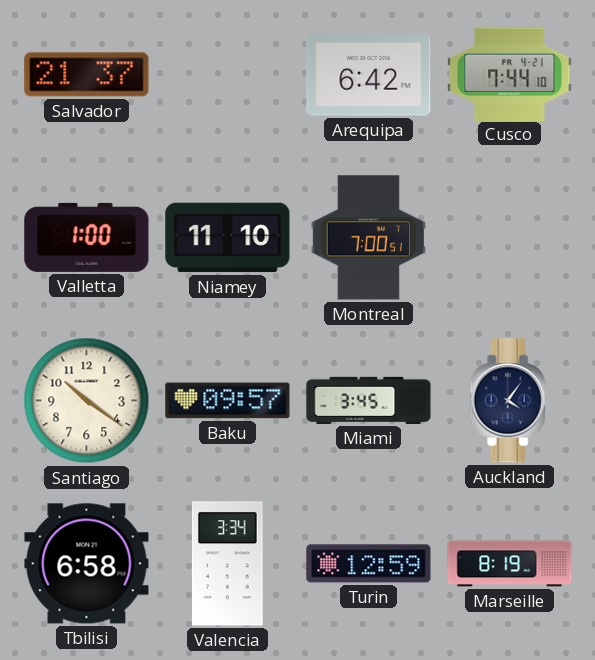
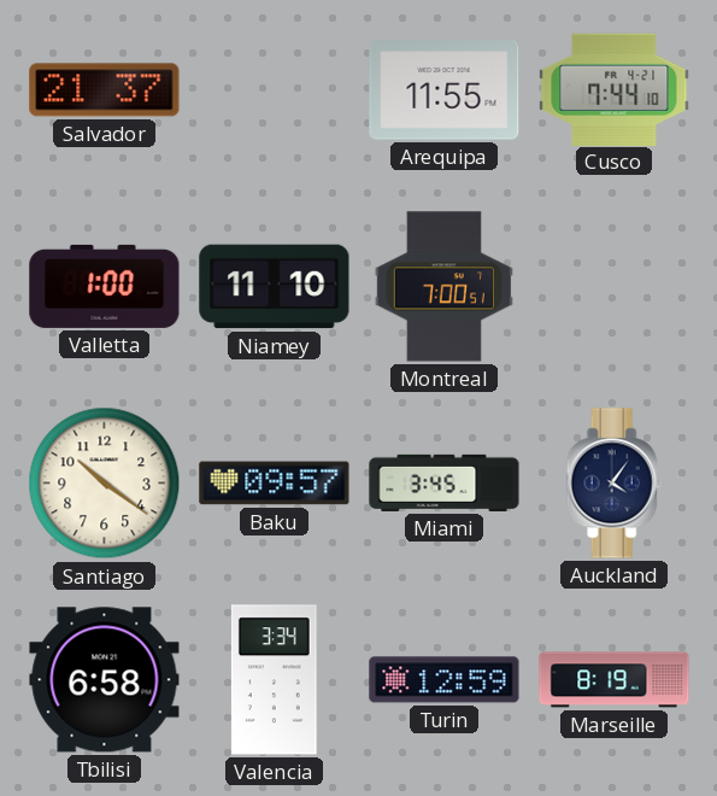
Arequipa: 6:42 -> 11:55 (445, 90)
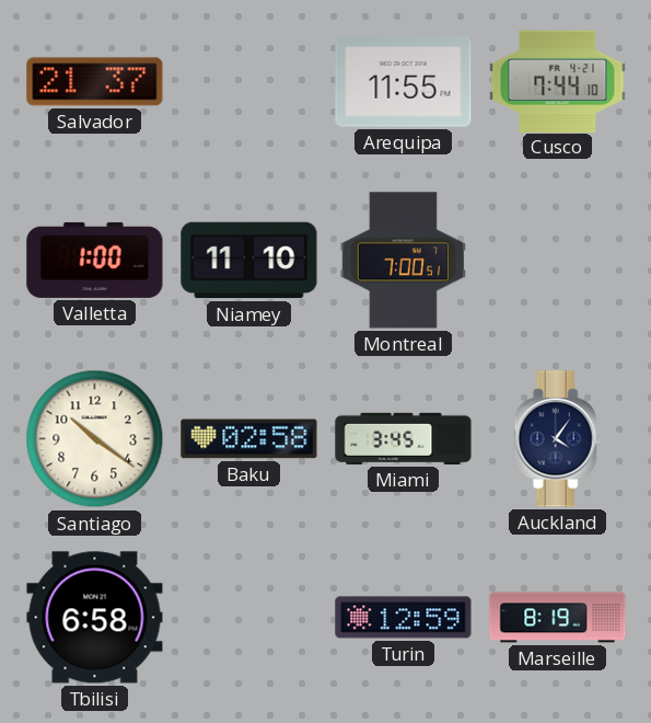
Baku: 09:57 -> 02:58 (249, 439)
Valencia: 3:34 -> none (274, 680)
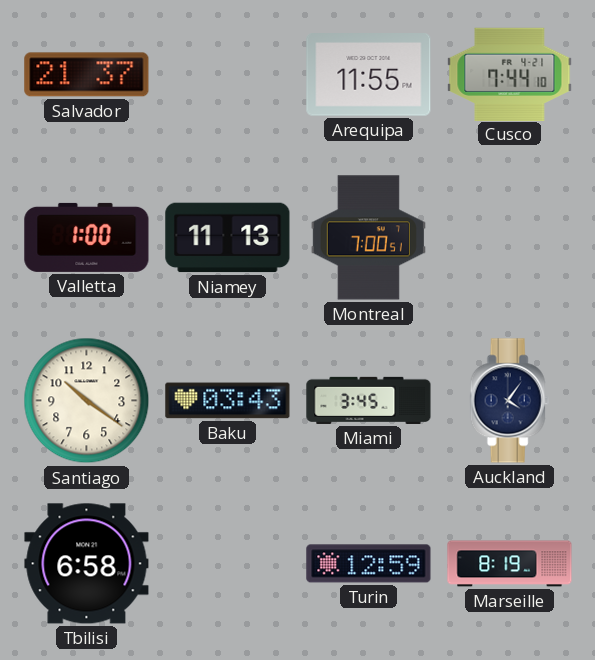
Niamey: 11:10 -> 11:13 (228, 238)
Baku: 02:58 -> 03:43 (228, 401)
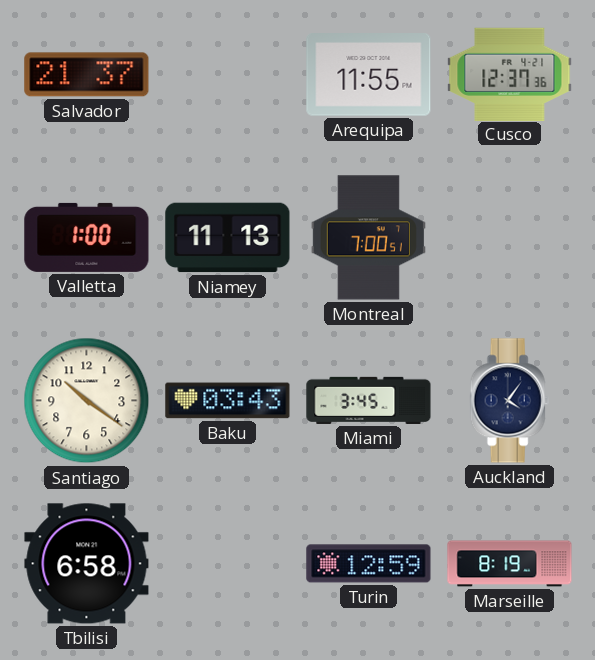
Cusco: 7:44 -> 12:37 (510, 74)
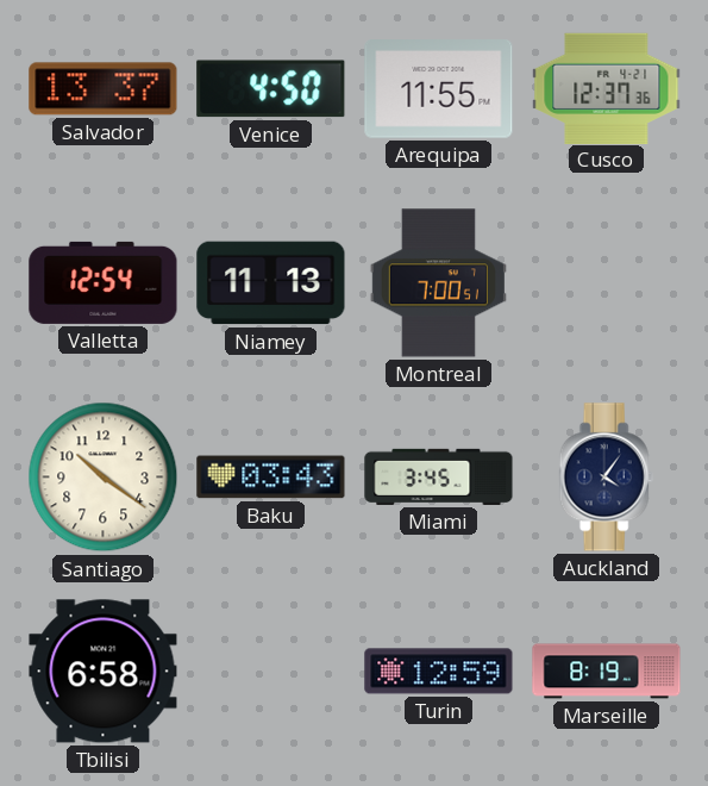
Salvador: 21:37 -> 13:37 (104, 89)
Venice: none -> 4:50 (271, 89)
Valletta: 1:00 -> 12:54 (104, 282)
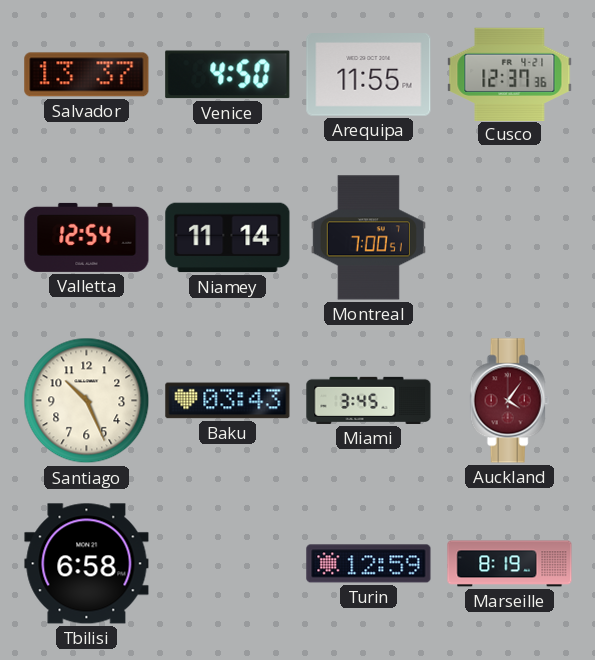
Niamey: 11:13 -> 11:14 (228, 238)
Santiago: 10:21 -> 10:26 (87, 401)
Auckland dial: navy -> burgundy (509, 401)
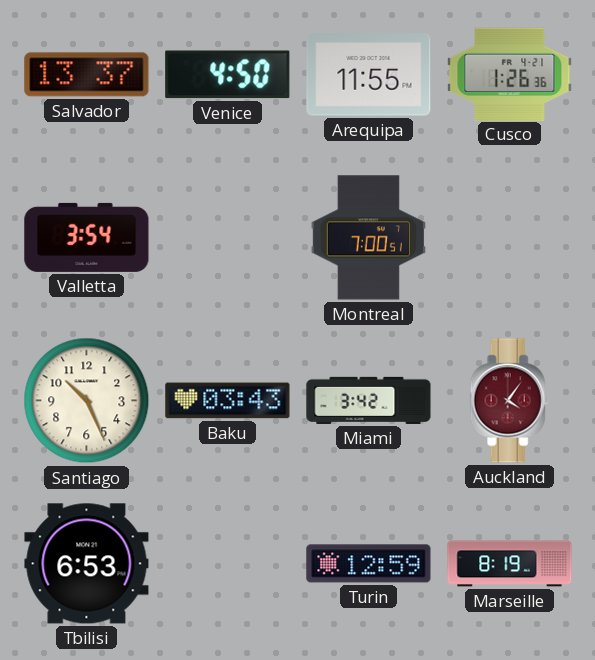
Cusco: 12:37 -> 1:26 (510, 74)
Valletta: 12:54 -> 3:54 (87, 237)
Niamey: 11:14 -> none (228, 238)
Miami: 3:45 -> 3:42 (369, 400)
Tbilisi: 6:58 -> 6:53 (87, 564)
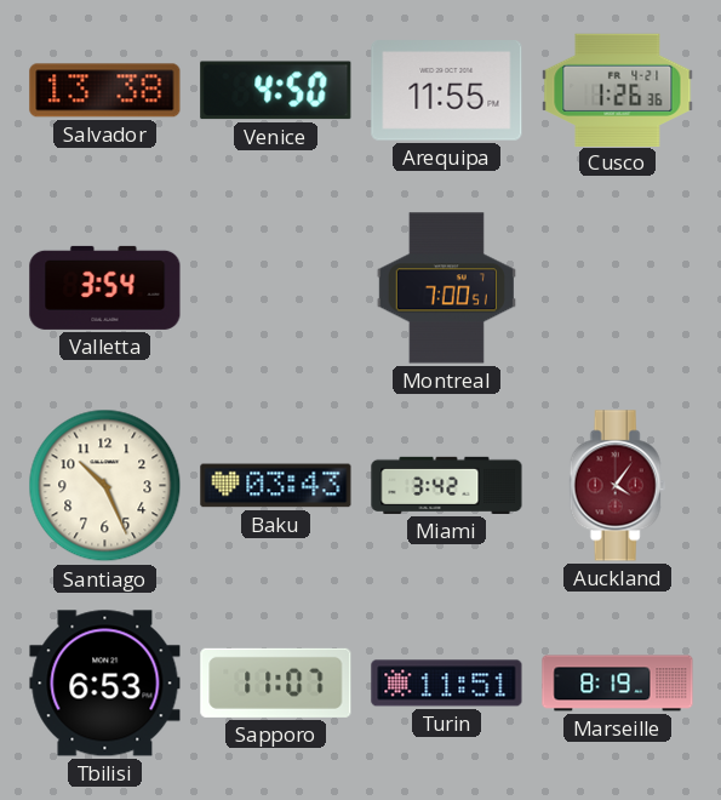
Salvador: 13:37 -> 13:38 (105, 91)
Sapporo: none -> 11:07 (276, 682)
Turin: 12:59 -> 11:51 (447, 684)
